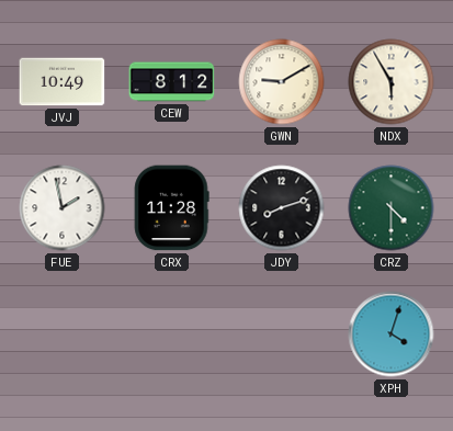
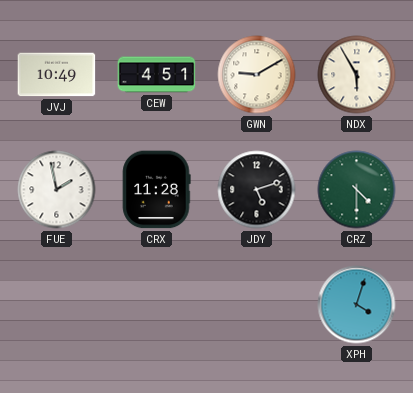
CEW: 8:12 -> 4:51 (157, 75)
JDY: 8:12 -> 5:12 (257, 190)
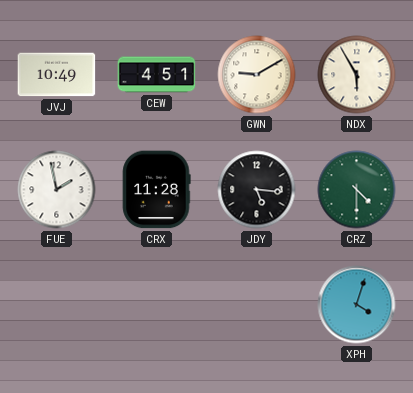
JDY: 5:12 -> 5:16 (257, 190)
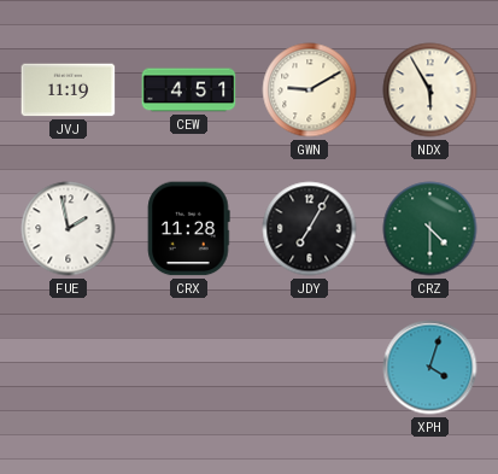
JVJ: 10:49 -> 11:19 (69, 90)
JDY: 5:16 -> 7:05 (310, 229)
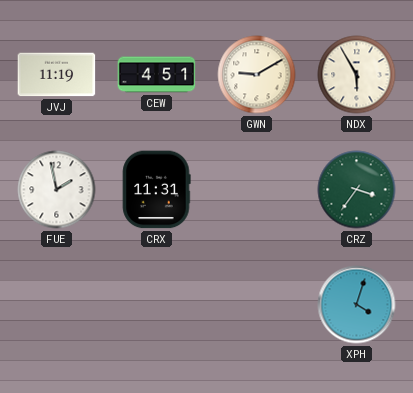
CRX: 11:28 -> 11:31 (157, 190)
JDY: 7:05 -> none (310, 229)
CRZ: 4:30 -> 3:36 (357, 190)
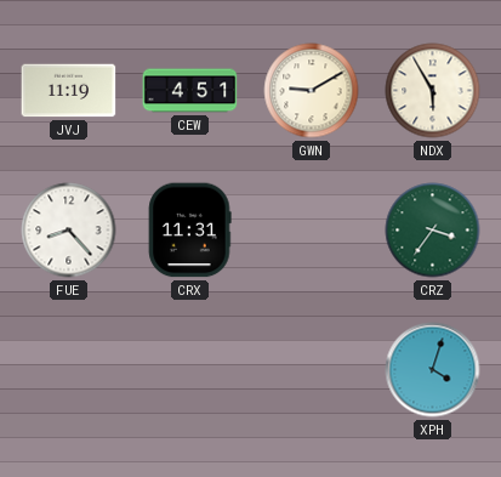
FUE: 1:58 -> 8:23 (69, 231)
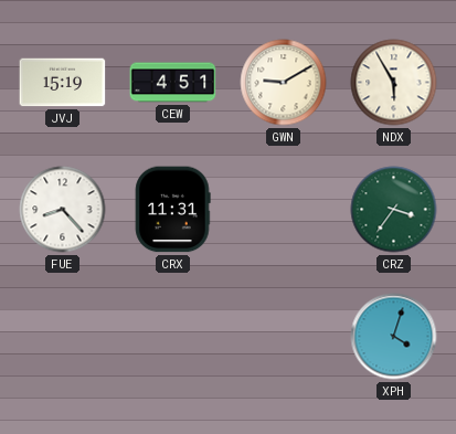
JVJ: 11:19 -> 15:19 (63, 83)
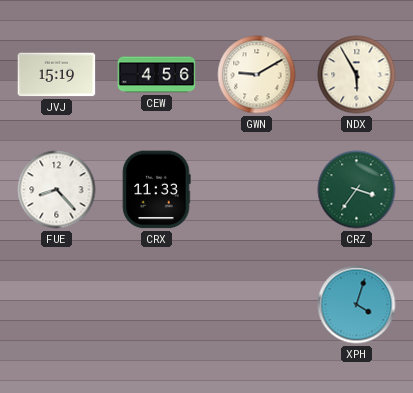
CEW: 4:51 -> 4:56 (157, 75)
CRX: 11:31 -> 11:33 (157, 190)
